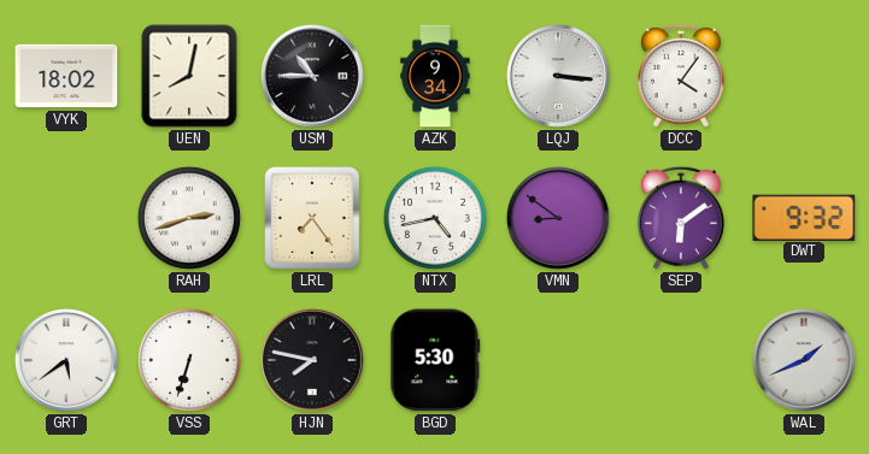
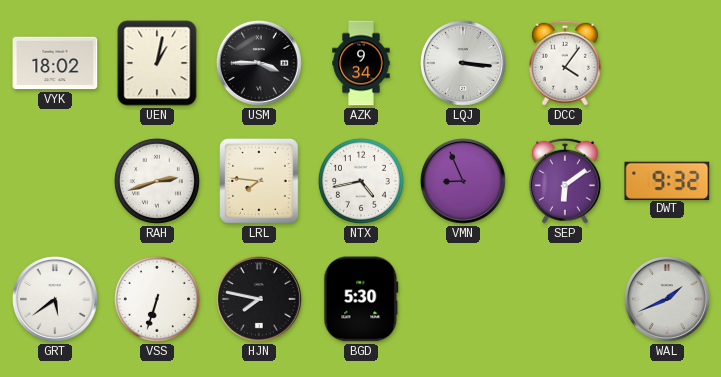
UEN: 8:02 -> 1:02 (157, 63)
USM: 10:45 -> 3:45 (259, 63)
LRL: 7:24 -> 7:46 (260, 182)
VMN: 8:51 -> 8:56 (463, 181)
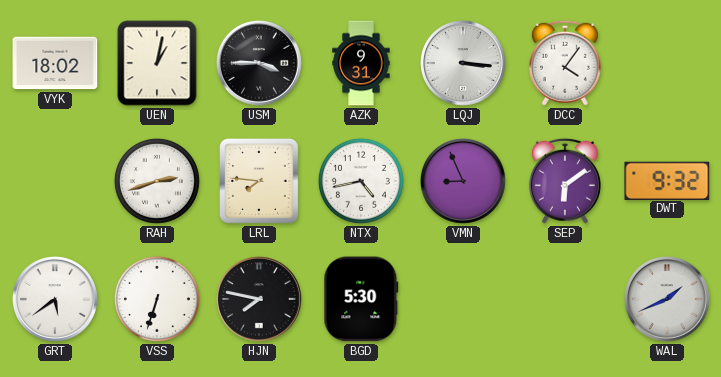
AZK: 9:34 -> 9:31 (361, 63)
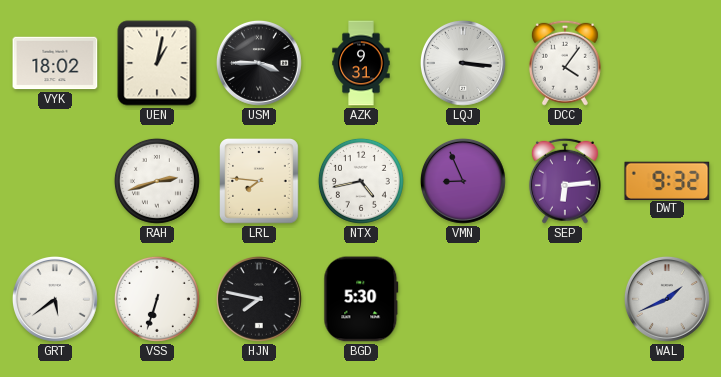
SEP: 6:09 -> 6:14 (565, 181)
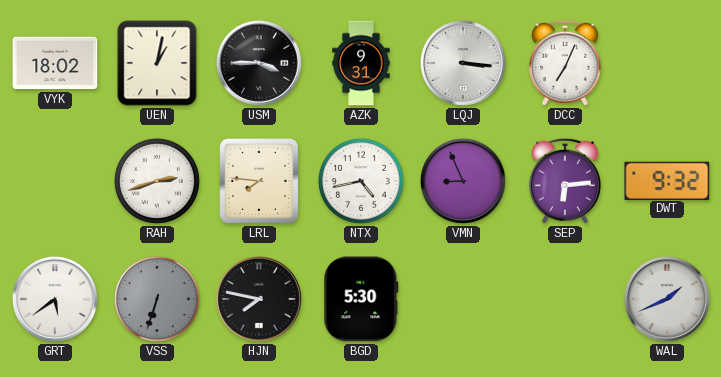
DCC: 4:06 -> 7:04 (565, 63)
VSS dial: white -> grey (157, 299)
